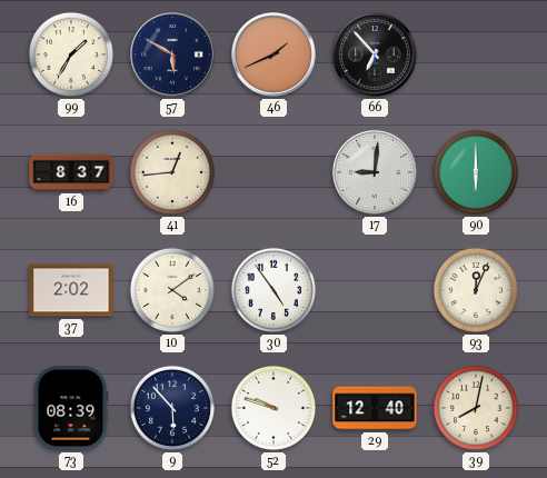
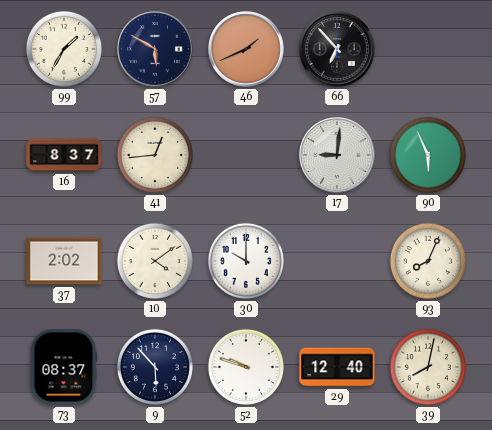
90: 6:00 -> 5:56 (428, 155)
30: 4:54 -> 10:00 (246, 261)
93: 12:04 -> 8:04 (428, 261)
73: 08:39 -> 08:37 (64, 367)
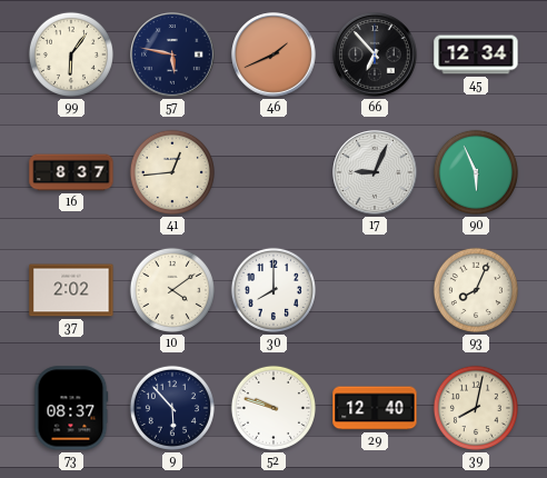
99: 1:35 -> 6:06 (71, 54)
57: 5:50 -> 5:47 (172, 54)
45: none -> 12:34 (476, 54)
17: 9:01 -> 9:04 (375, 172)
30: 10:00 -> 8:00 (273, 290)
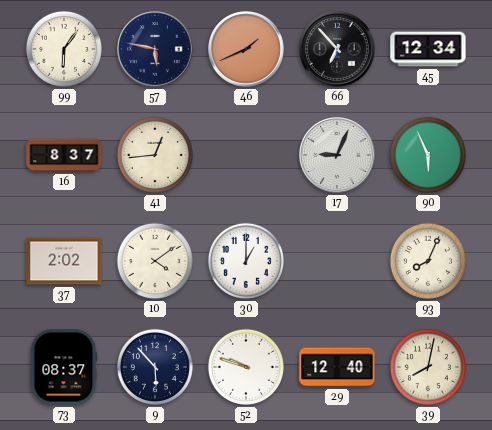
30: 8:00 -> 1:00 (246, 261)
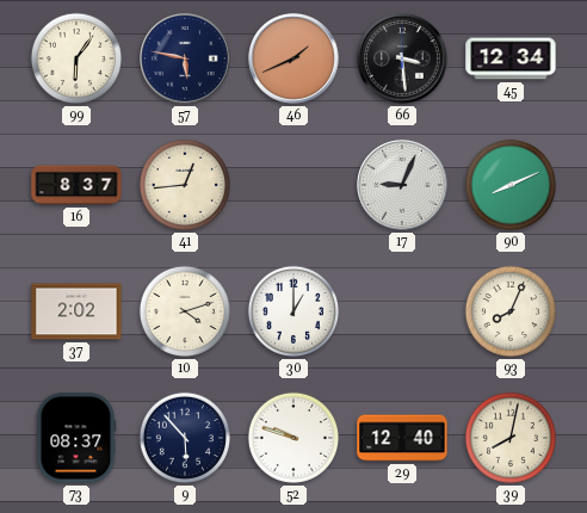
66: 6:53 -> 3:29 (402, 58)
90: 5:56 -> 8:11 (511, 185)
10: 4:09 -> 4:12 (185, 311)
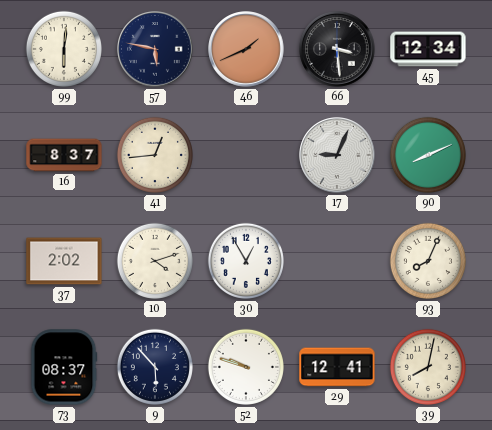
99: 6:06 -> 6:01 (64, 49)
30: 1:00 -> 12:55 (246, 261)
29: 12:40 -> 12:41 (337, 367)
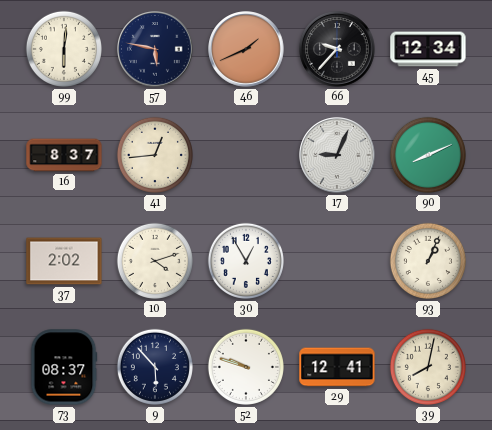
66: 3:29 -> 9:37 (337, 49)
93: 8:04 -> 1:04 (428, 261)
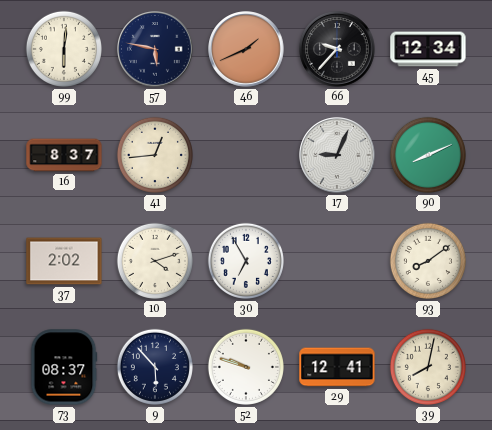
30: 12:55 -> 6:55 (246, 261)
93: 1:04 -> 8:09 (428, 261)
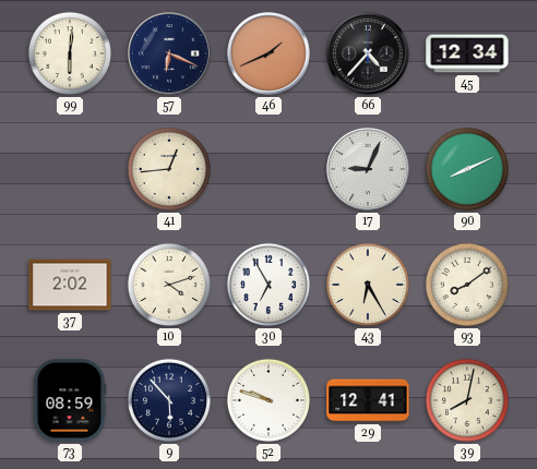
57: 5:47 -> 6:19 (169, 53)
66: 9:37 -> 4:37 (368, 53)
16: 8:37 -> none (64, 155)
43: none -> 6:25 (368, 285)
73: 08:37 -> 08:59 (70, 400)
